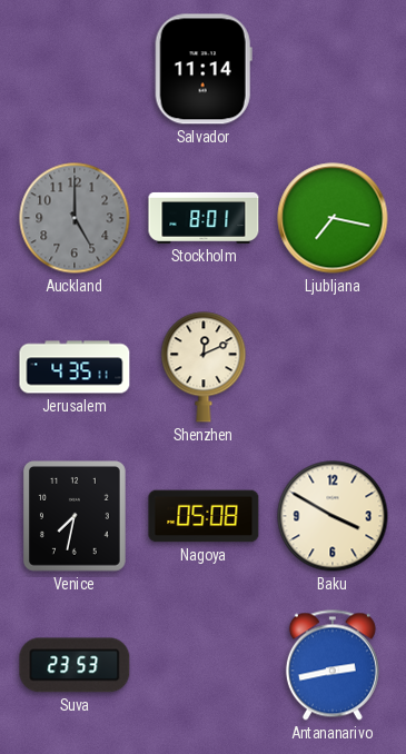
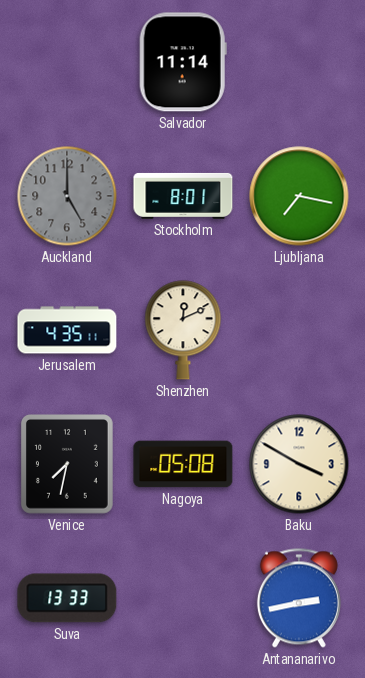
Suva: 23:53 -> 13:33 (67, 598)
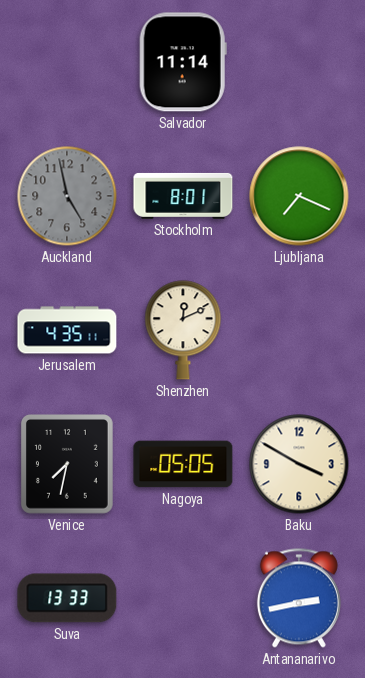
Auckland: 5:00 -> 4:58 (67, 196)
Ljubljana: 7:17 -> 7:19 (299, 196)
Nagoya: 05:08 -> 05:05 (183, 464)
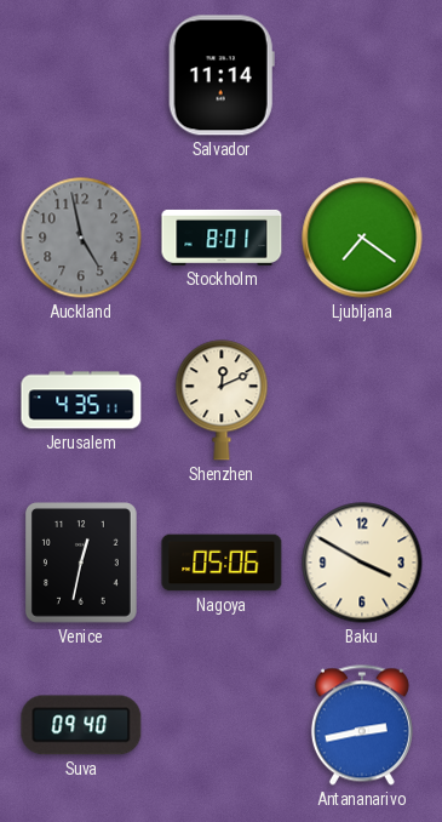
Ljubljana: 7:19 -> 7:21 (362, 238)
Venice: 7:32 -> 12:32 (81, 564)
Nagoya: 05:05 -> 05:06 (222, 563)
Suva: 13:33 -> 09:40 (81, 725)
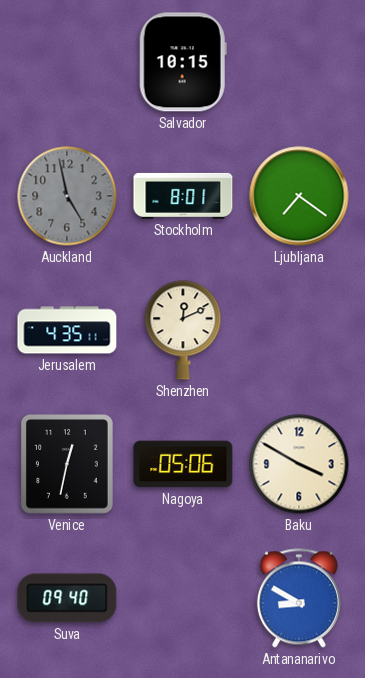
Salvador: 11:14 -> 10:15 (183, 62)
Antananarivo: 2:43 -> 8:50 (299, 598)
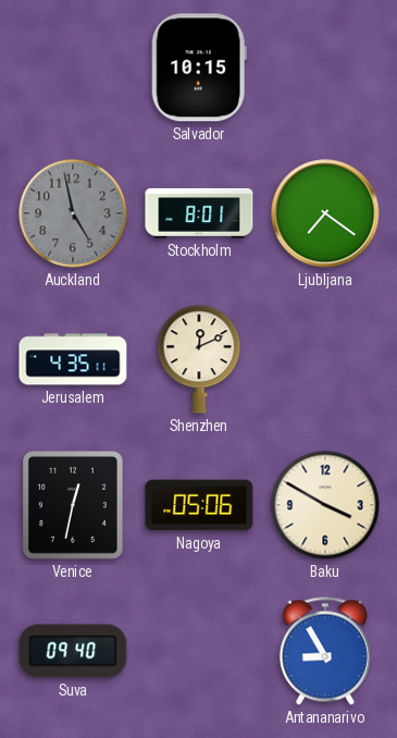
Antananarivo: 8:50 -> 8:55 (325, 651)
